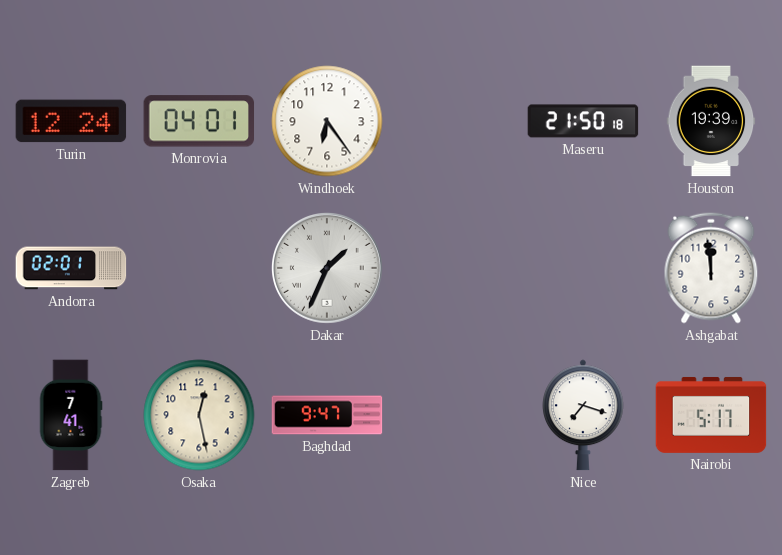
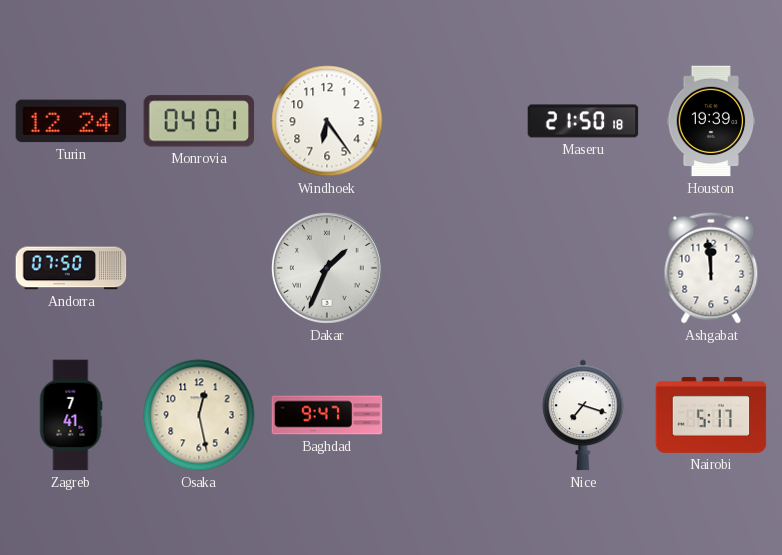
Andorra: 02:01 -> 07:50 (71, 268)
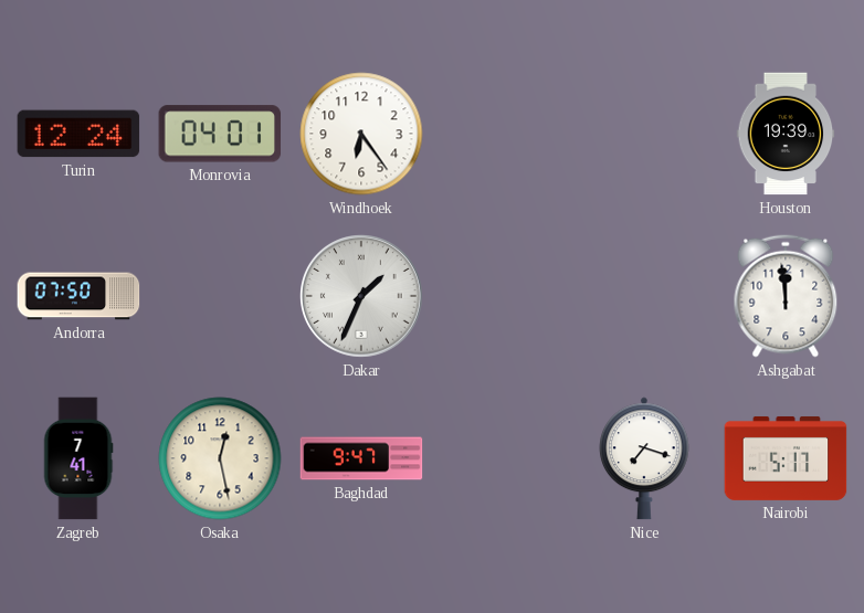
Maseru: 21:50 -> none (583, 121)
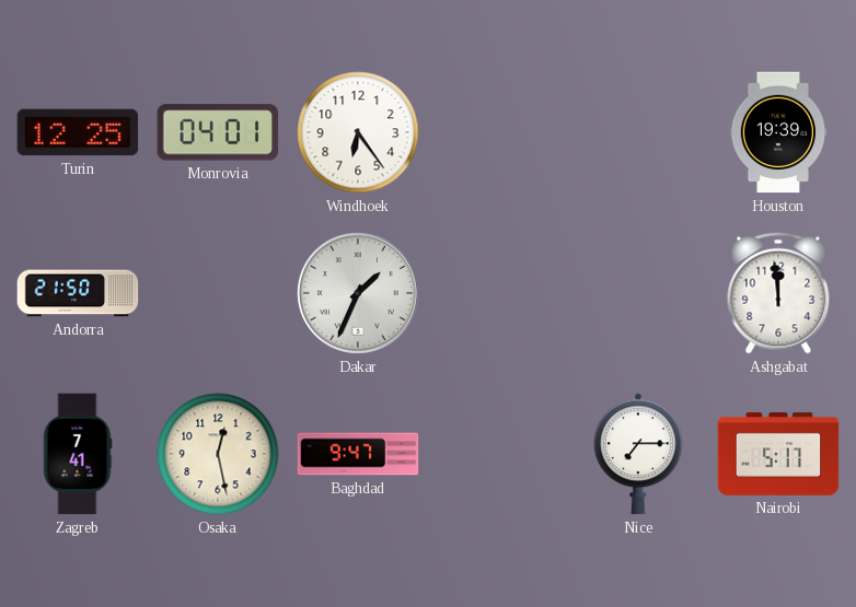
Turin: 12:24 -> 12:25 (78, 132)
Andorra: 07:50 -> 21:50 (78, 293)
Nice: 7:18 -> 7:15 (639, 454)
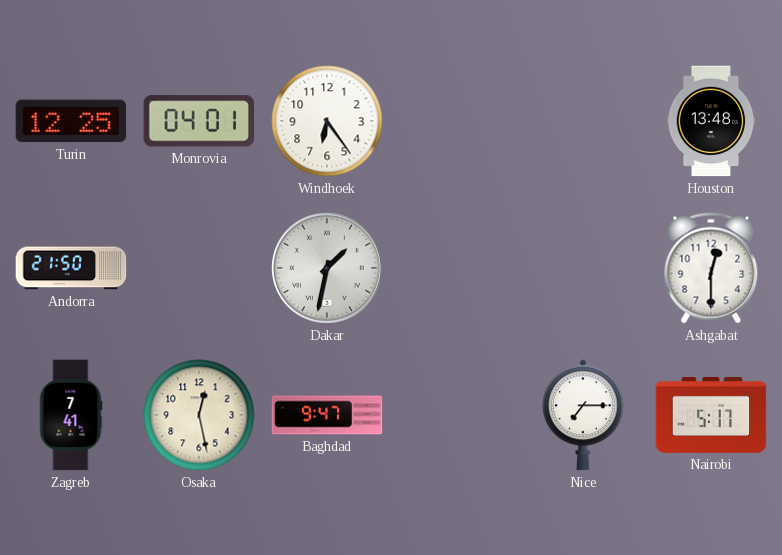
Houston: 19:39 -> 13:48 (711, 121)
Dakar: 1:34 -> 1:32 (328, 269)
Ashgabat: 11:59 -> 12:30 (711, 268)
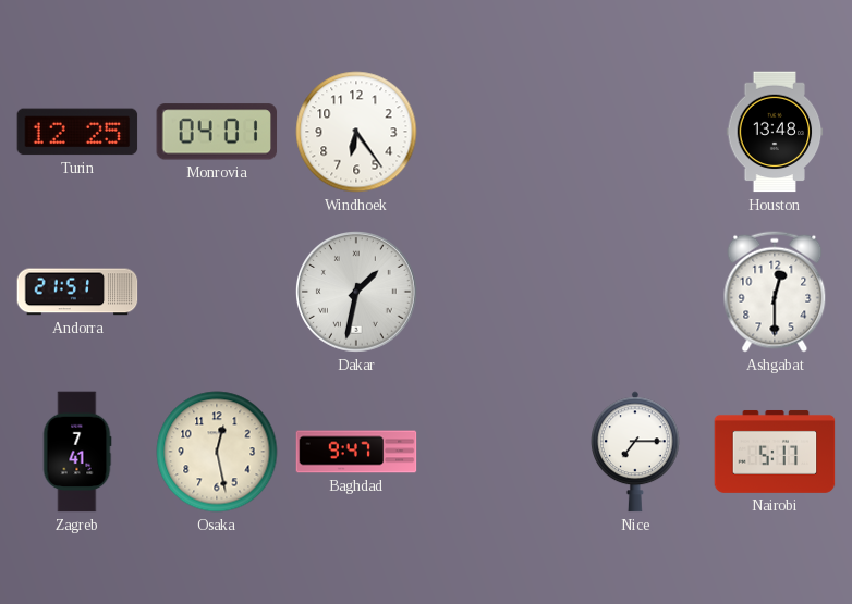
Andorra: 21:50 -> 21:51 (77, 292)
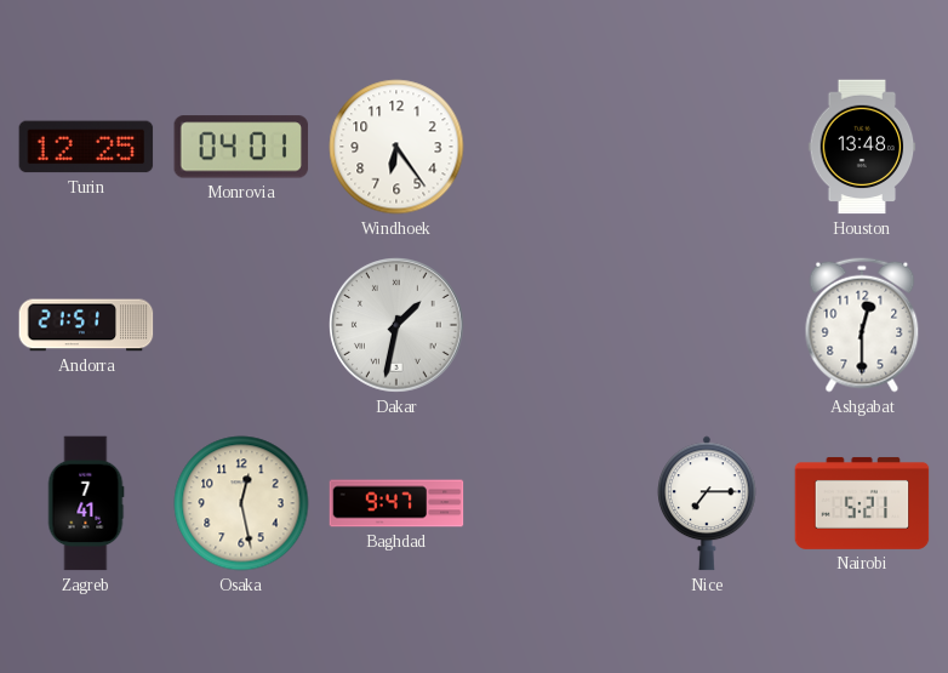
Nairobi: 5:17 -> 5:21 (862, 503)
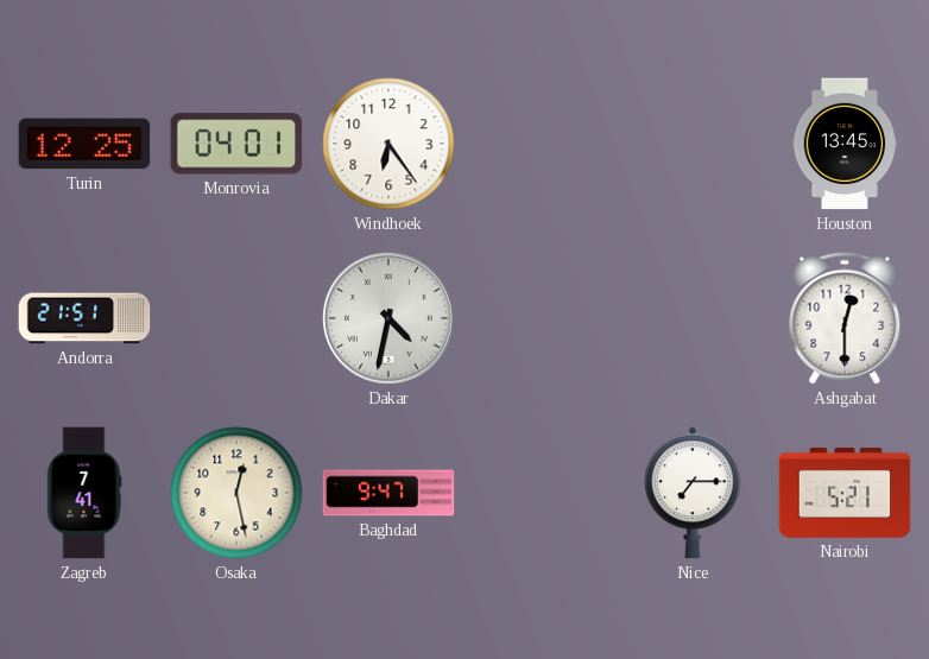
Houston: 13:48 -> 13:45 (845, 144)
Dakar: 1:32 -> 4:32 (390, 319)
